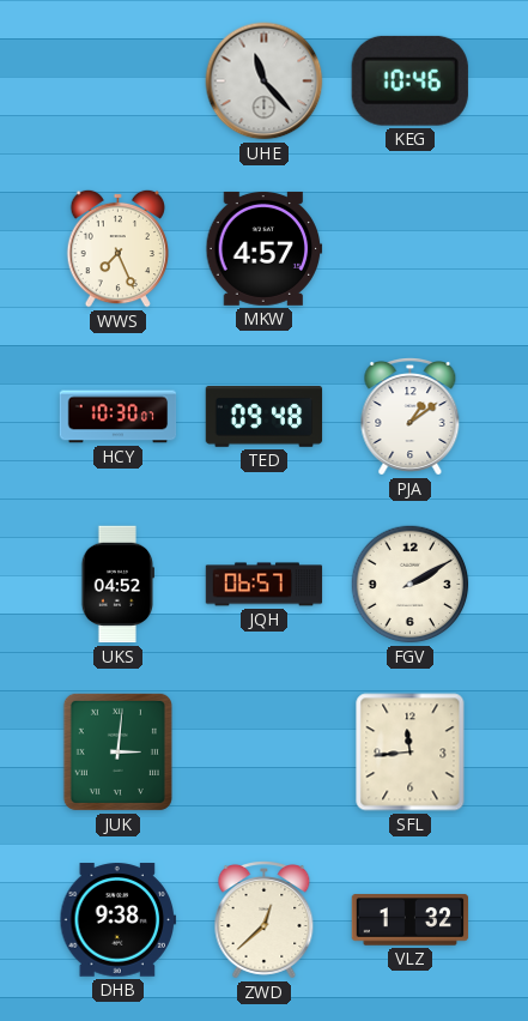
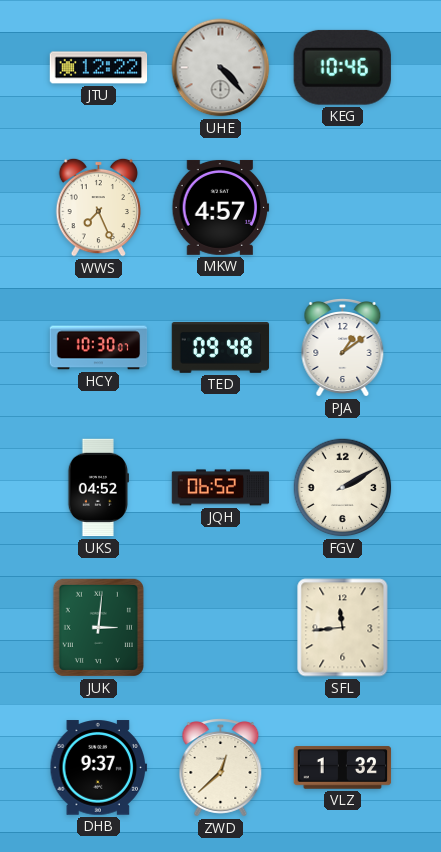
JTU: none -> 12:22 (99, 68)
UHE: 11:23 -> 4:23 (221, 68)
JQH: 06:57 -> 06:52 (221, 488)
DHB: 9:38 -> 9:37 (99, 768)
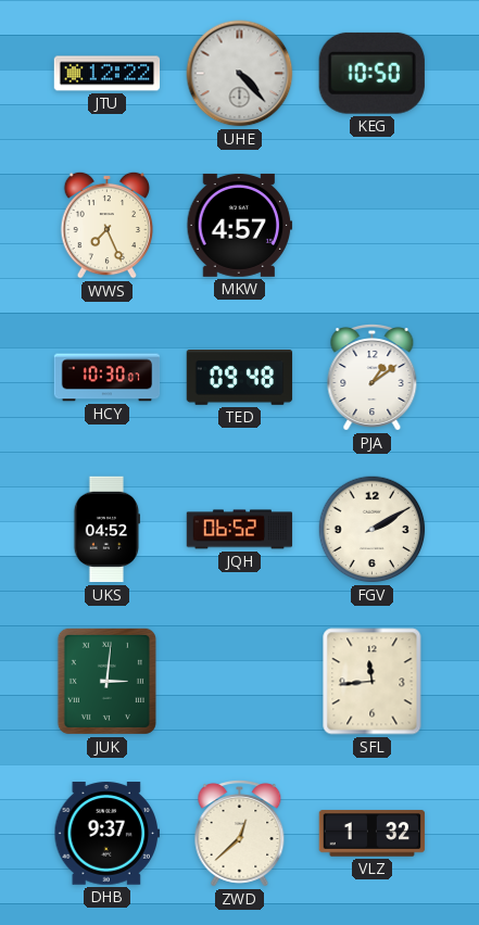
KEG: 10:46 -> 10:50 (371, 73)
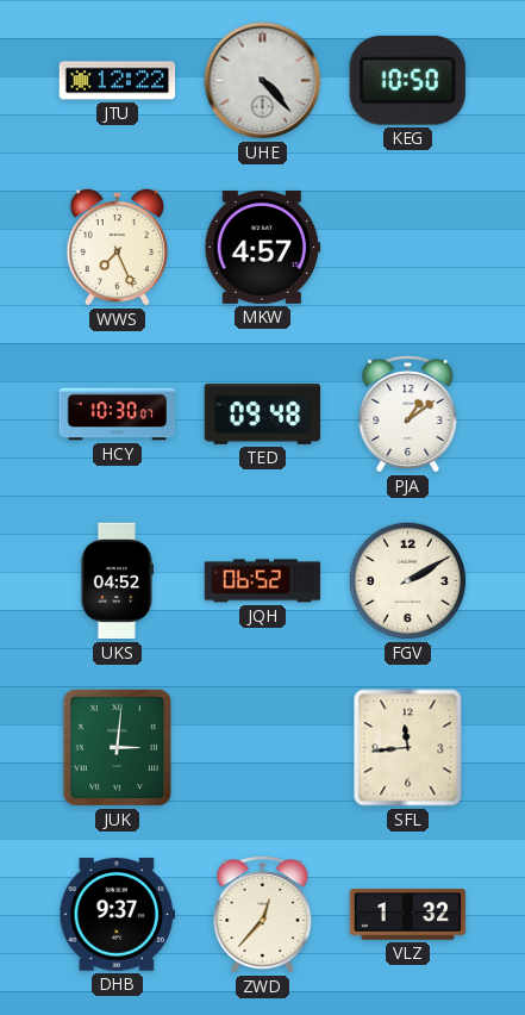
ZWD: 12:38 -> 12:37 (263, 915)
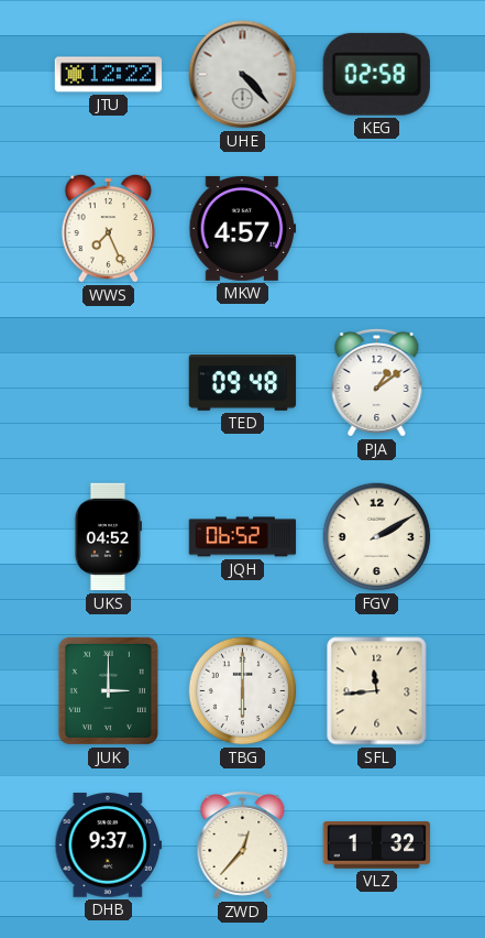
KEG: 10:50 -> 02:58 (376, 74)
HCY: 10:30 -> none (118, 415)
JUK: 3:01 -> 3:00 (108, 690)
TBG: none -> 6:00 (243, 691)
